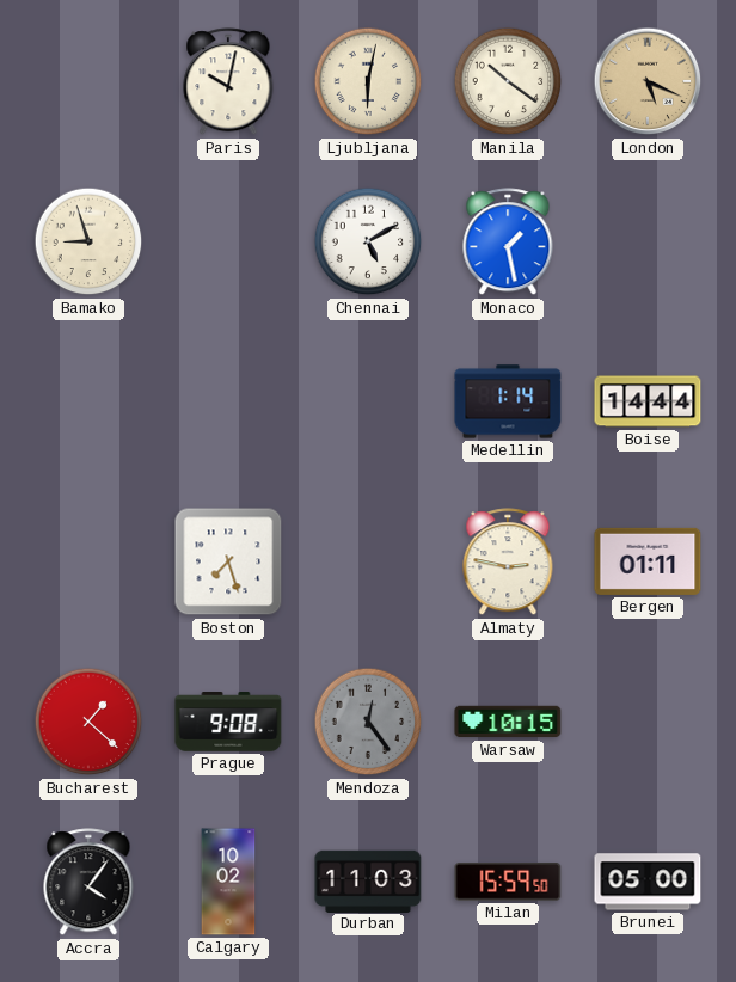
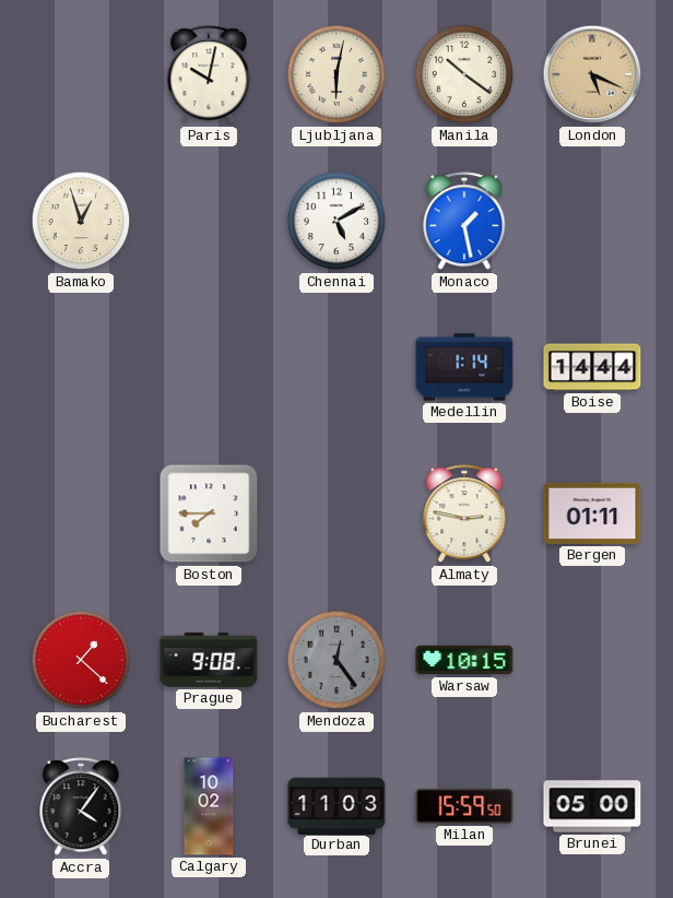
Bamako: 8:57 -> 12:57 (81, 221)
Boston: 7:27 -> 7:45 (209, 513)
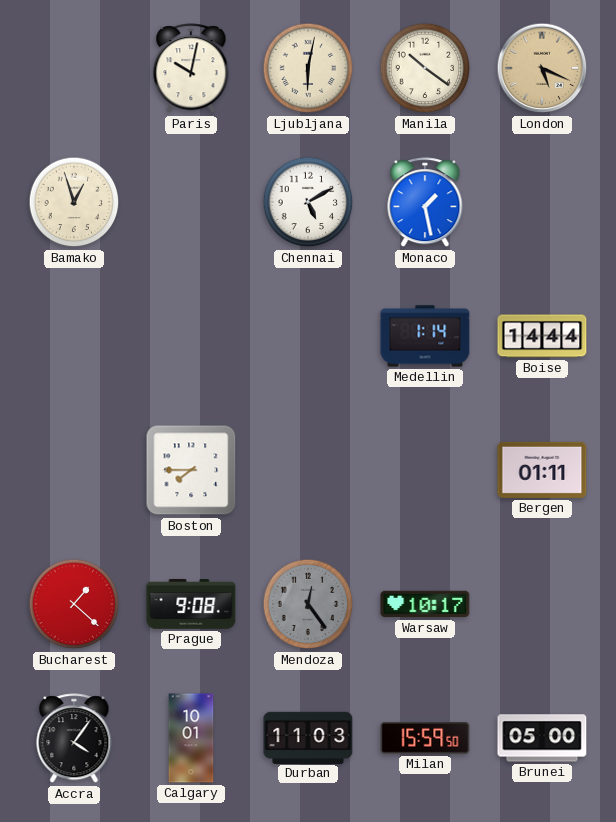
Almaty: 2:47 -> none (464, 515)
Warsaw: 10:15 -> 10:17 (425, 604)
Calgary: 10:02 -> 10:01 (191, 738)
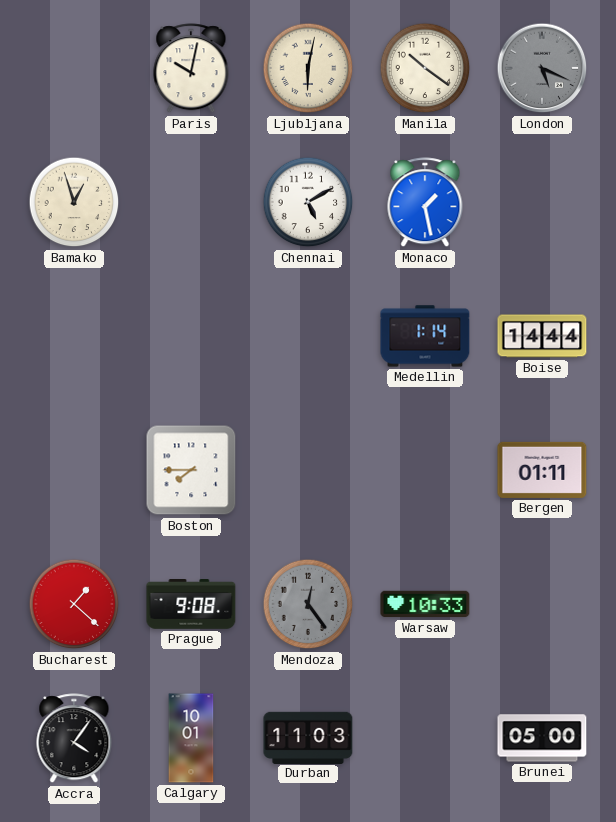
London dial: champagne -> grey (542, 68)
Warsaw: 10:17 -> 10:33 (425, 604)
Milan: 15:59 -> none (425, 739)
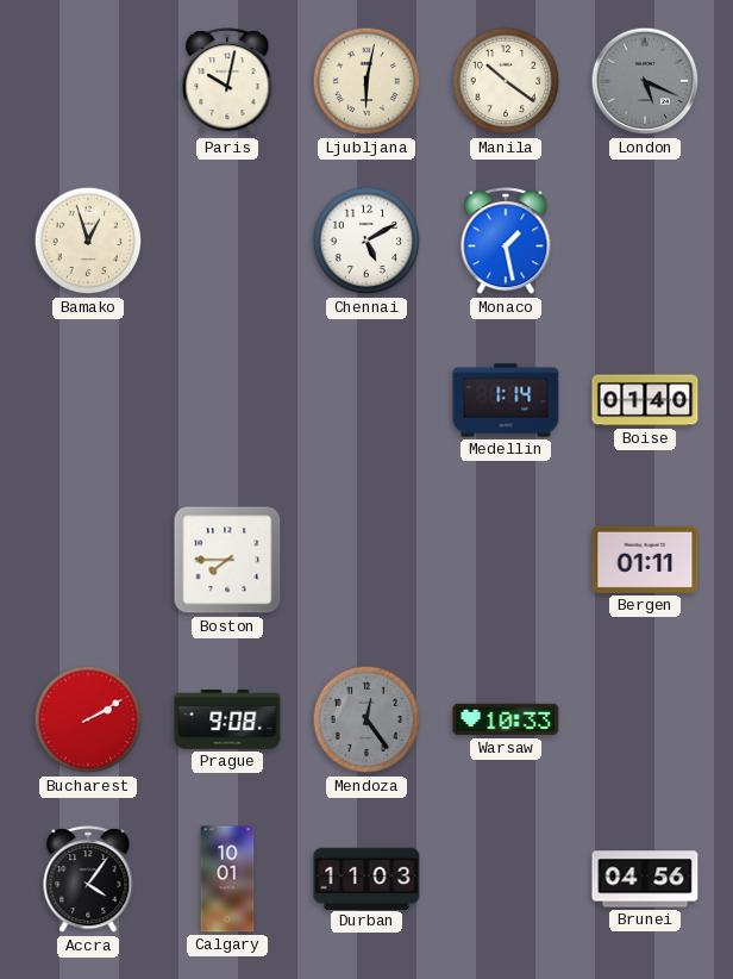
Boise: 14:44 -> 01:40 (645, 400)
Bucharest: 1:22 -> 2:10 (88, 719)
Brunei: 05:00 -> 04:56 (645, 879)
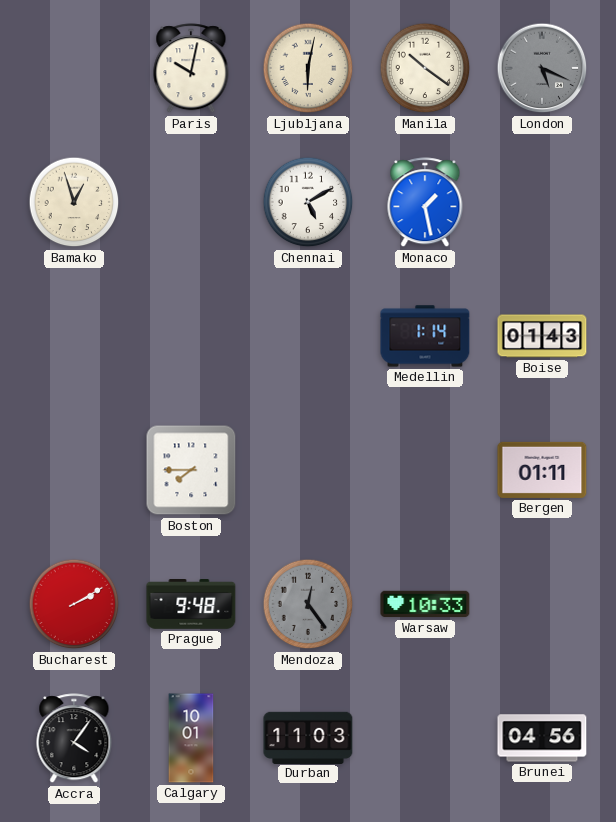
Boise: 01:40 -> 01:43 (542, 336)
Prague: 9:08 -> 9:48 (191, 605)
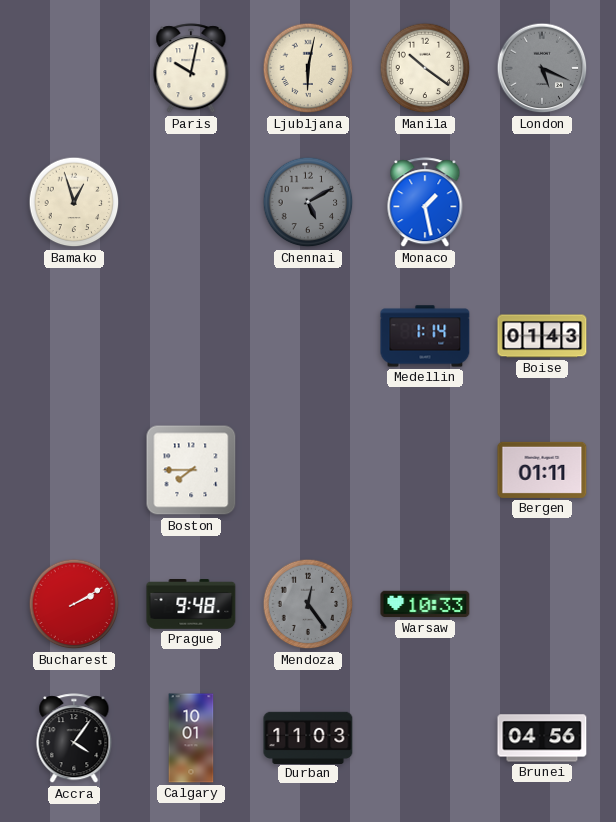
Chennai dial: white -> grey (308, 202)
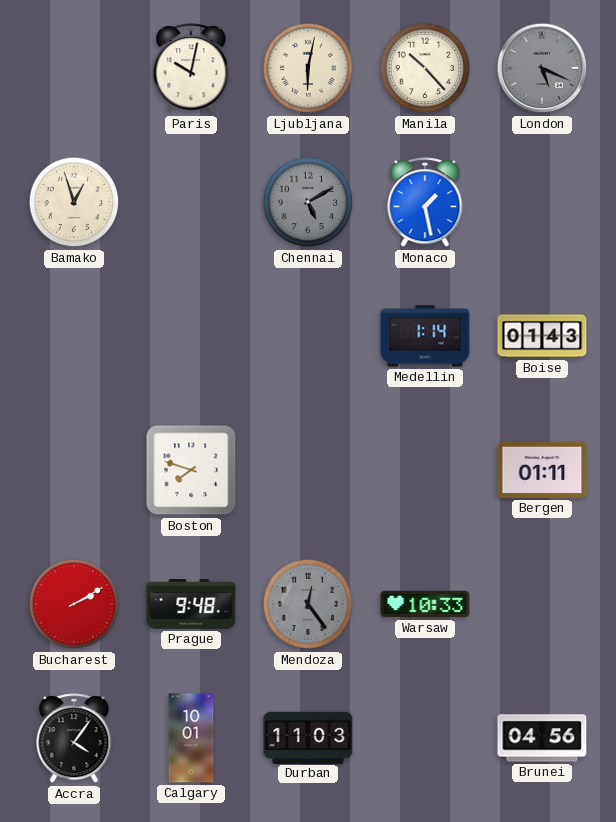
Manila: 10:21 -> 10:23 (425, 68)
Boston: 7:45 -> 7:48 (191, 470)
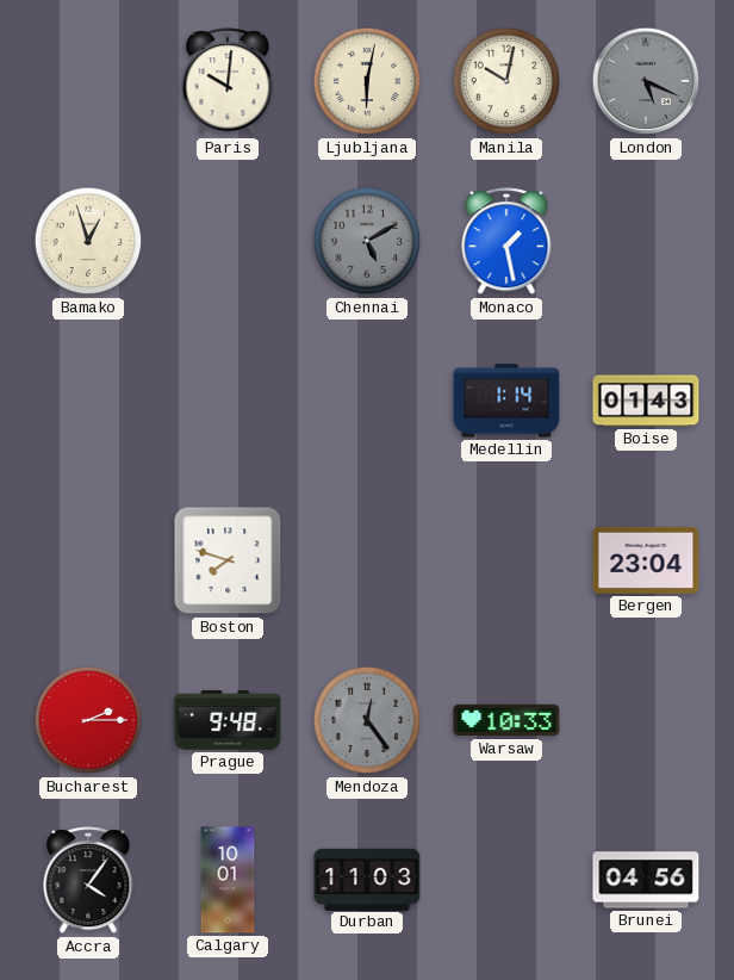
Paris: 10:02 -> 10:01 (228, 82)
Manila: 10:23 -> 10:02 (506, 81)
Bergen: 01:11 -> 23:04 (646, 560)
Bucharest: 2:10 -> 2:15 (88, 720)
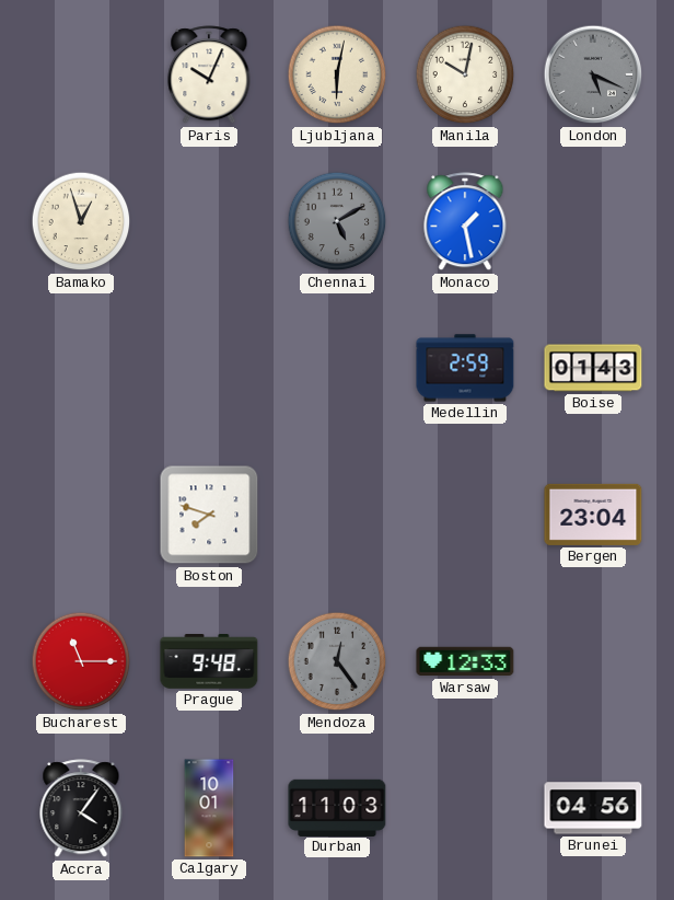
Paris: 10:01 -> 10:04 (209, 76)
Medellin: 1:14 -> 2:59 (465, 368)
Bucharest: 2:15 -> 11:15 (81, 661)
Warsaw: 10:33 -> 12:33 (465, 661)
